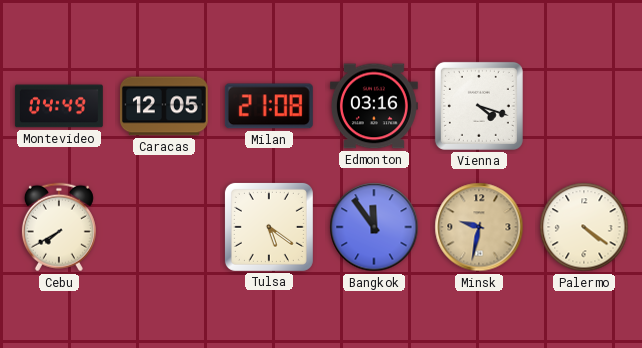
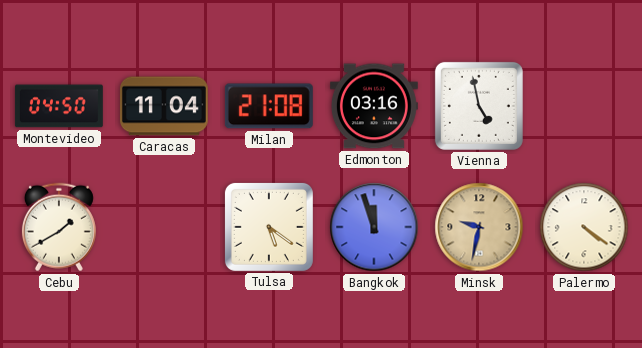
Montevideo: 04:49 -> 04:50 (59, 106)
Caracas: 12:05 -> 11:04 (164, 106)
Vienna: 4:18 -> 4:58 (479, 106)
Cebu: 7:40 -> 1:40 (59, 227)
Bangkok: 11:54 -> 11:57 (374, 227)
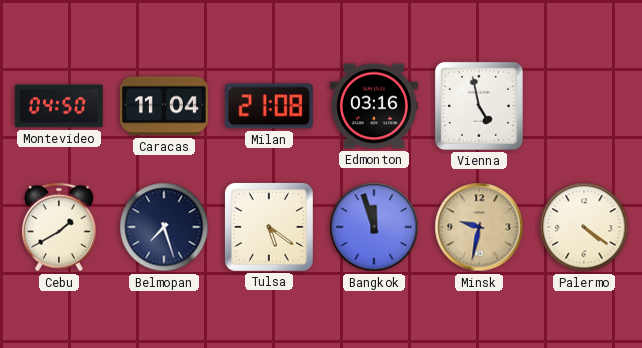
Belmopan: none -> 7:27 (164, 227)
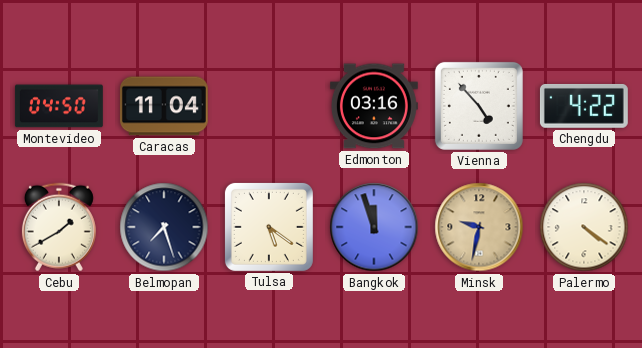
Milan: 21:08 -> none (269, 106)
Vienna: 4:58 -> 4:53 (479, 106)
Chengdu: none -> 4:22 (584, 106)
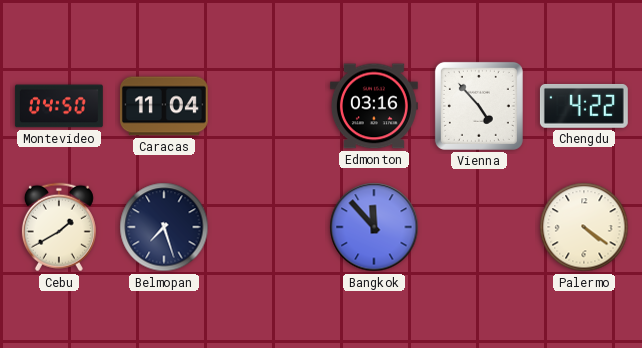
Tulsa: 5:21 -> none (269, 227)
Bangkok: 11:57 -> 11:53 (374, 227)
Minsk: 9:32 -> none (479, 227)
